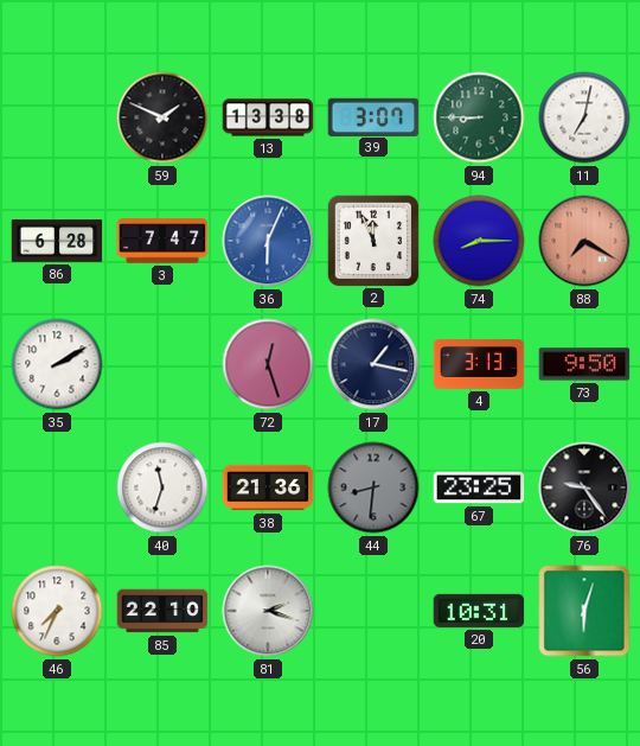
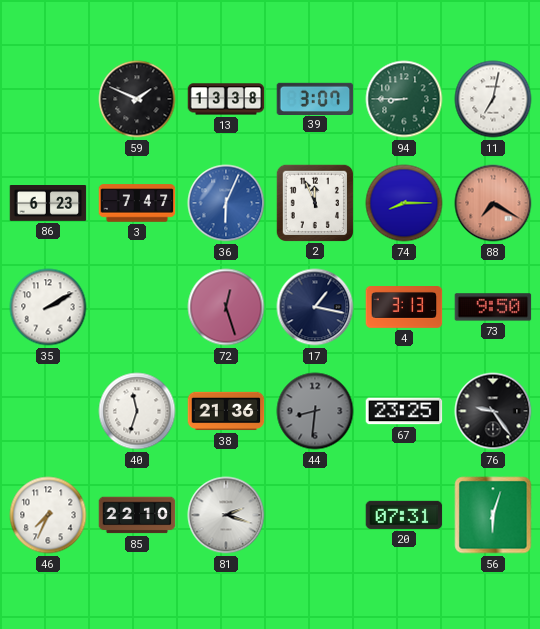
86: 6:28 -> 6:23 (48, 204)
20: 10:31 -> 07:31 (404, 515)
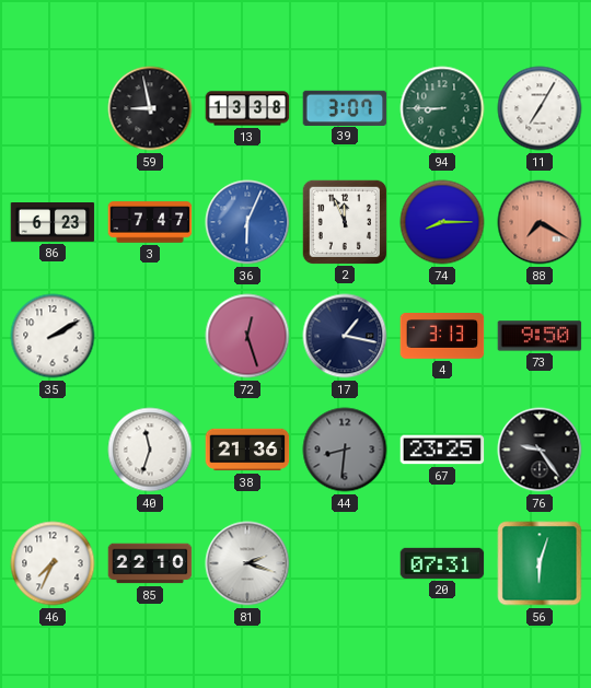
59: 1:49 -> 8:58 (150, 108)
11: 7:02 -> 7:05 (540, 108)
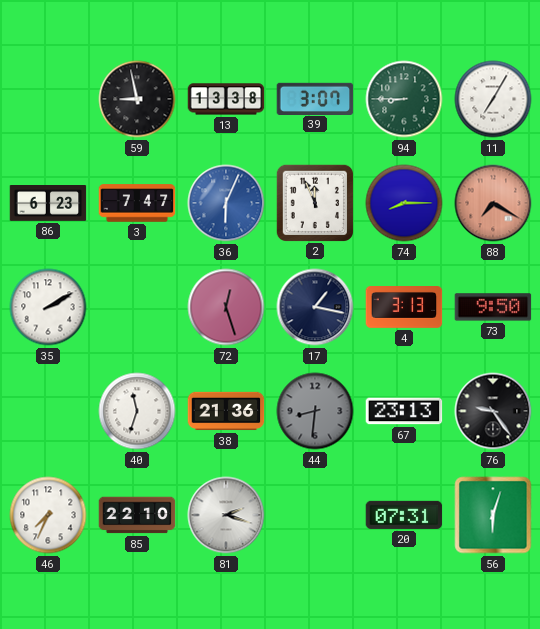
67: 23:25 -> 23:13 (404, 411)
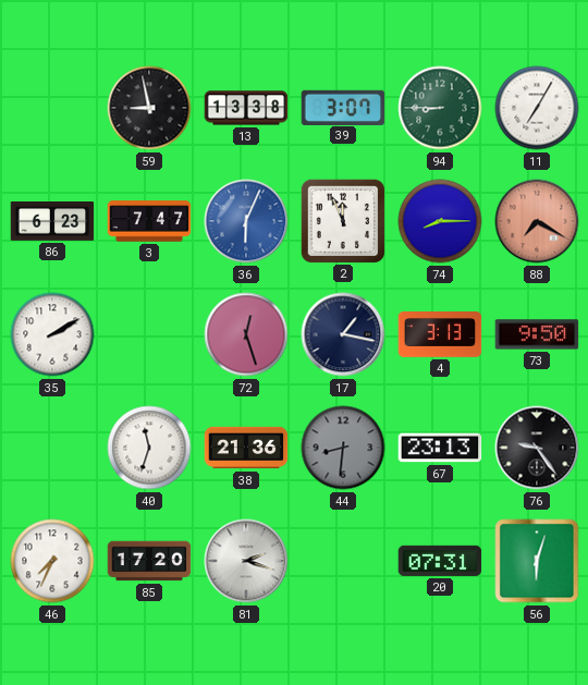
85: 22:10 -> 17:20 (149, 561)
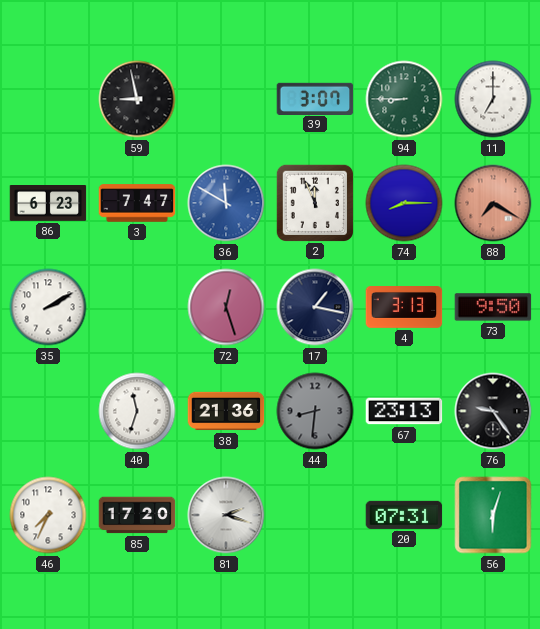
13: 13:38 -> none (246, 108)
11: 7:05 -> 7:00 (493, 99)
36: 6:04 -> 11:50 (226, 203)
